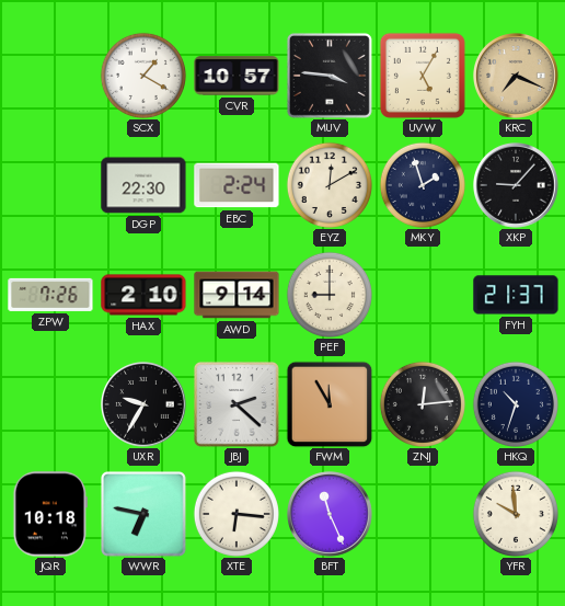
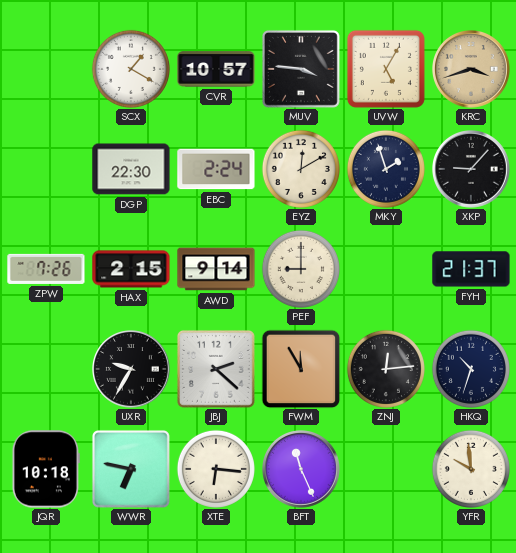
KRC: 7:19 -> 3:42 (472, 70)
HAX: 2:10 -> 2:15 (131, 269)
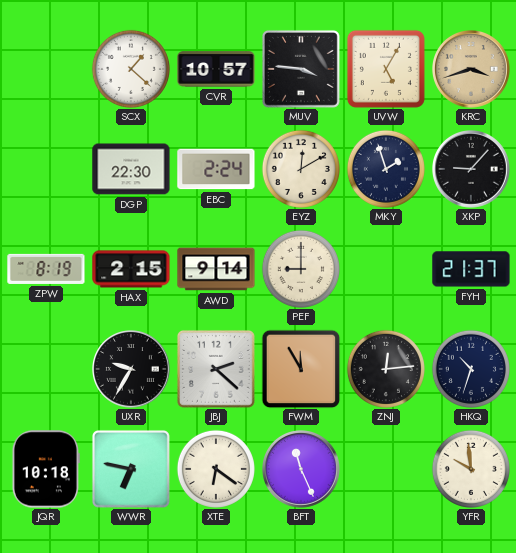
SCX: 1:20 -> 1:22 (131, 69)
ZPW: 7:26 -> 8:19 (46, 269)
XTE: 6:16 -> 6:21 (216, 469)
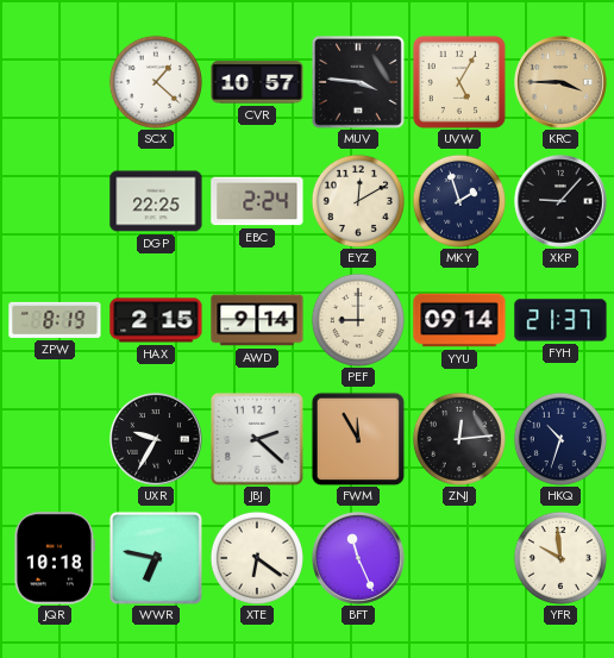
KRC: 3:42 -> 3:45 (562, 83)
DGP: 22:30 -> 22:25 (156, 201)
YYU: none -> 09:14 (459, 320)
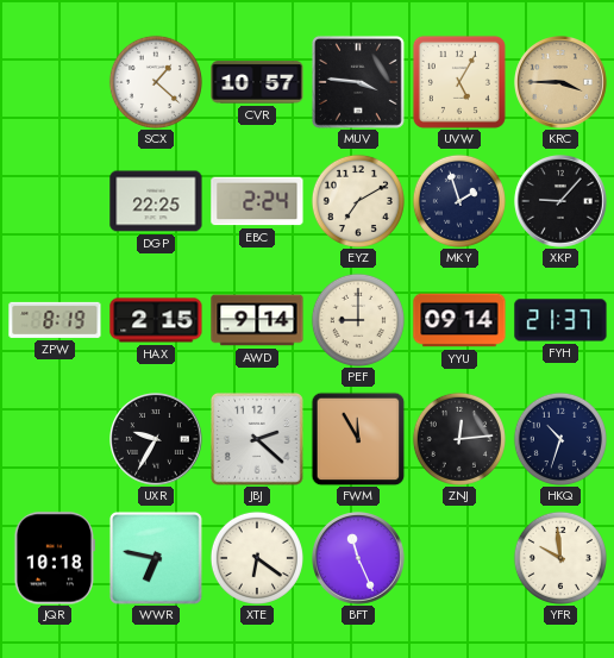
EYZ: 12:10 -> 7:10 (358, 201)
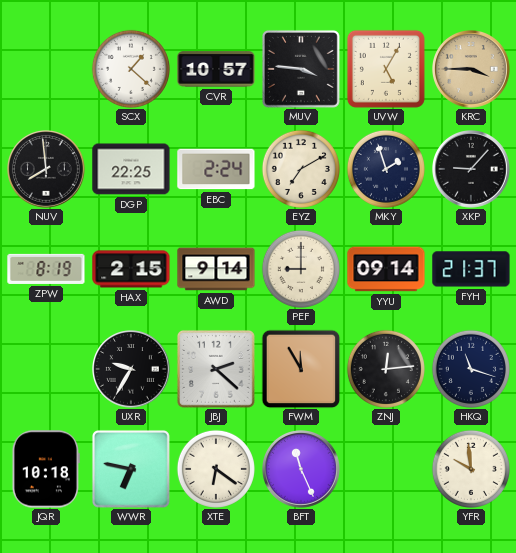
NUV: none -> 7:59 (47, 170)
HKQ: 10:33 -> 11:18 (471, 369)
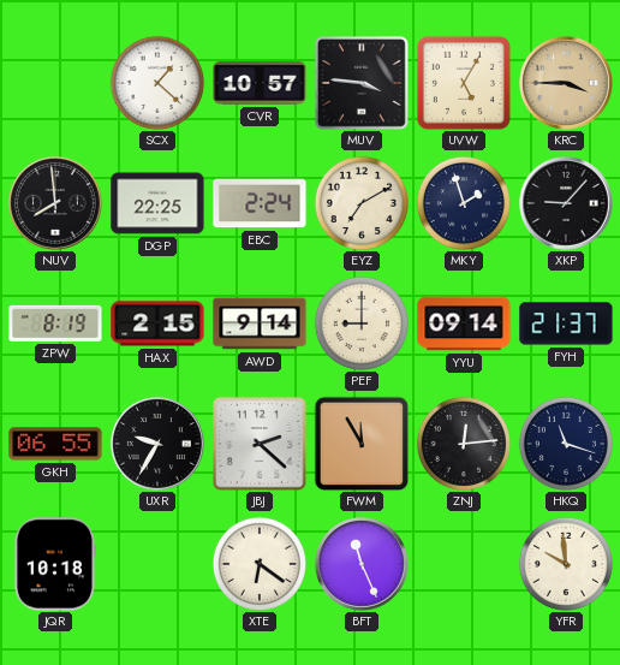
GKH: none -> 06:55 (55, 444)
WWR: 6:47 -> none (131, 469)
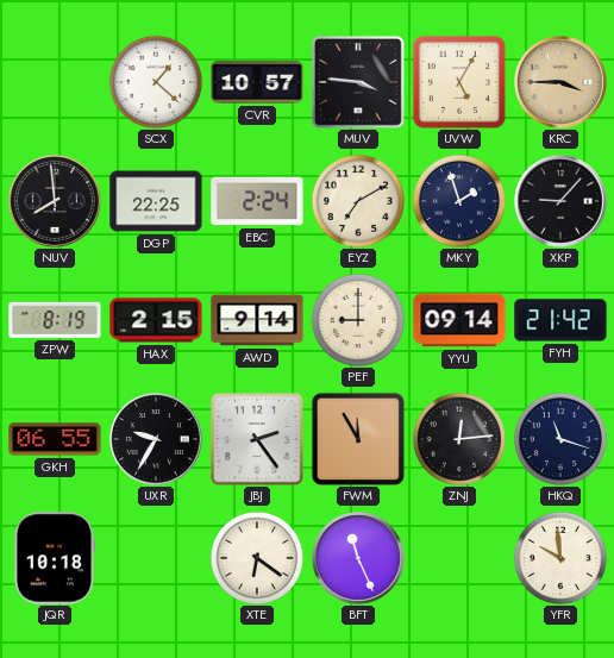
FYH: 21:37 -> 21:42 (560, 320)
JBJ: 2:22 -> 2:24 (257, 439)
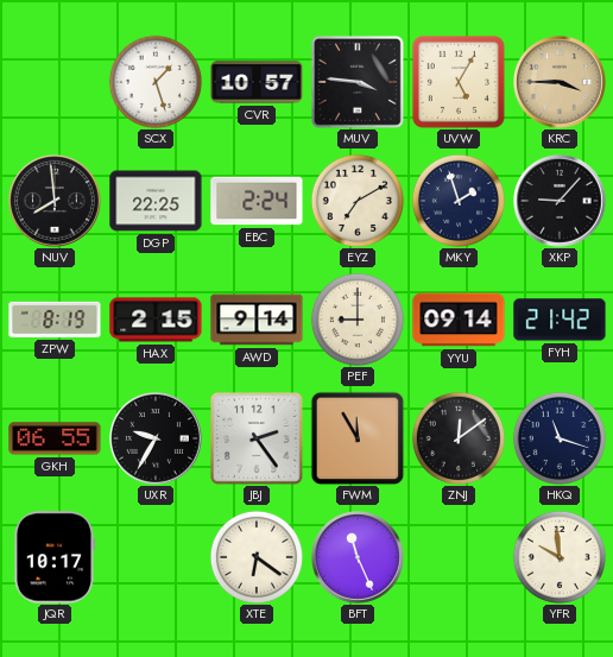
SCX: 1:22 -> 1:27 (156, 82)
ZNJ: 12:14 -> 12:09 (459, 438)
JQR: 10:18 -> 10:17 (55, 557)
